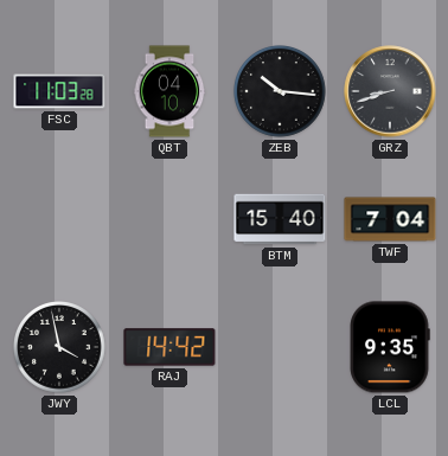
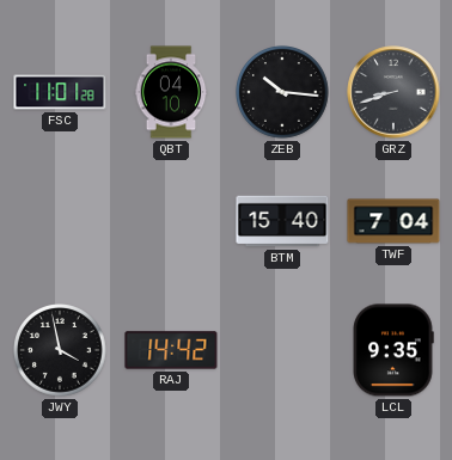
FSC: 11:03 -> 11:01 (60, 92)
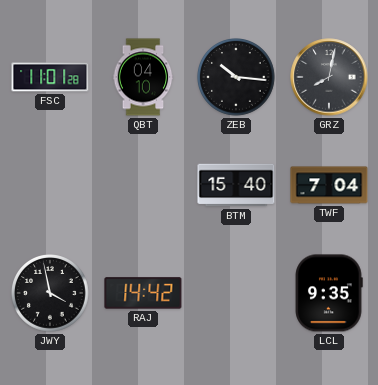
GRZ: 8:42 -> 8:02 (329, 77)
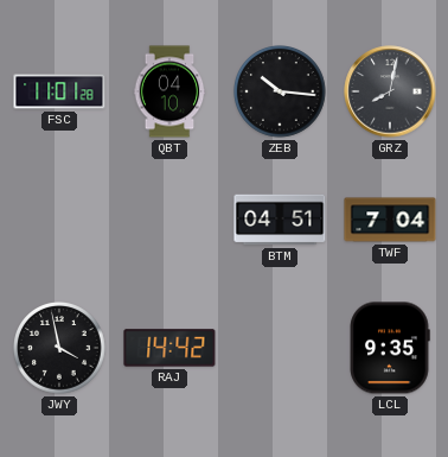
BTM: 15:40 -> 04:51 (280, 220)
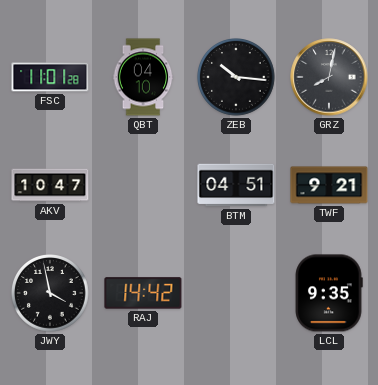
AKV: none -> 10:47 (50, 185)
TWF: 7:04 -> 9:21 (329, 185)
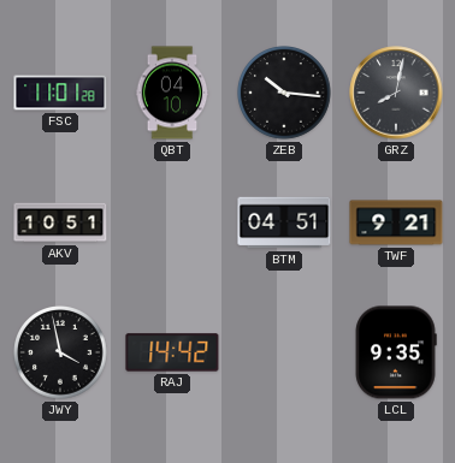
AKV: 10:47 -> 10:51 (60, 222)
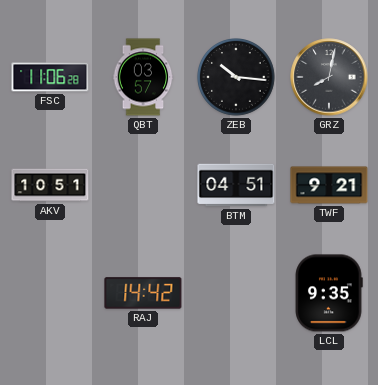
FSC: 11:01 -> 11:06 (50, 77)
QBT: 04:10 -> 03:57 (143, 77)
JWY: 3:58 -> none (60, 352)
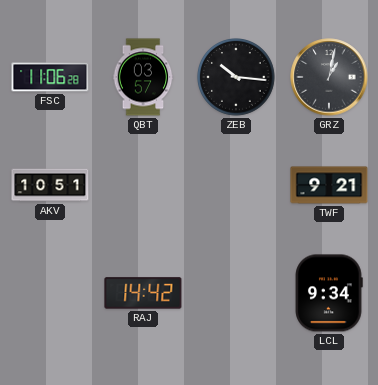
GRZ: 8:02 -> 1:02 (329, 77)
BTM: 04:51 -> none (236, 185)
LCL: 9:35 -> 9:34 (329, 293)
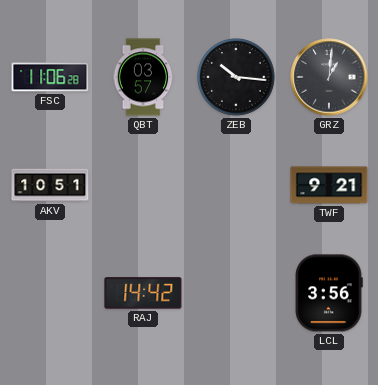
GRZ: 1:02 -> 1:01 (329, 77)
LCL: 9:34 -> 3:56 (329, 293)
